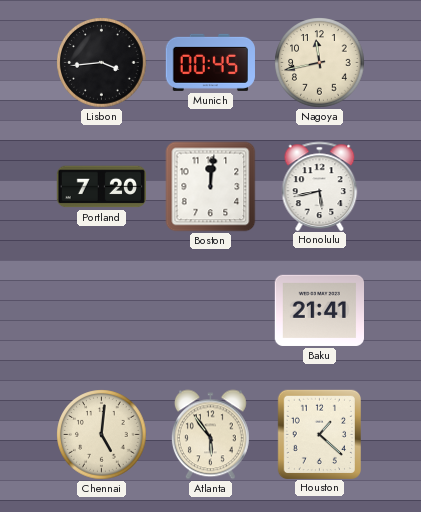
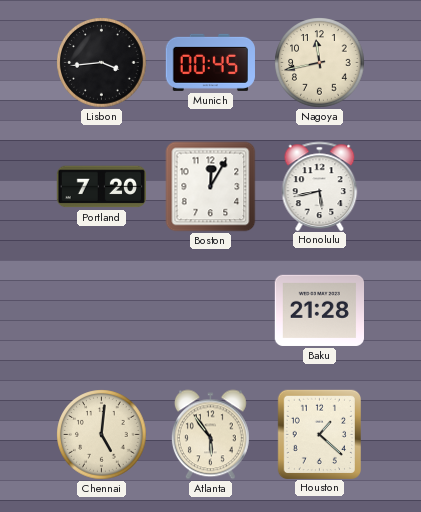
Boston: 12:01 -> 12:05 (211, 187)
Baku: 21:41 -> 21:28 (319, 310)
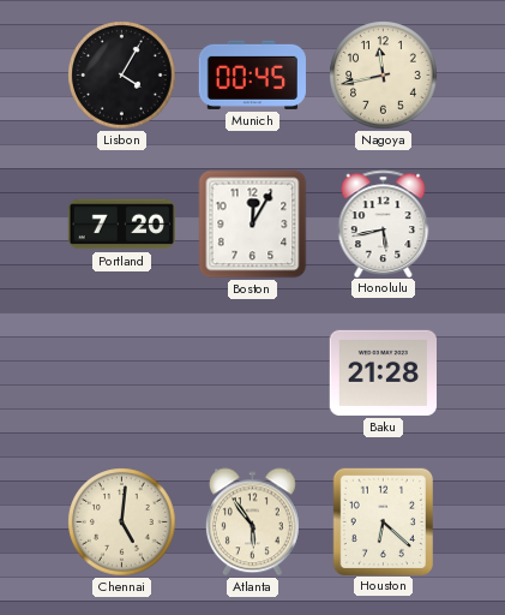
Lisbon: 3:44 -> 4:05 (122, 76)
Houston: 1:22 -> 6:22 (383, 521)
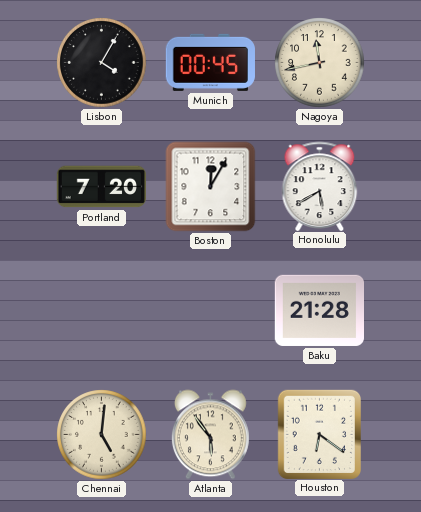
Honolulu: 5:43 -> 5:40 (320, 186)
Houston: 6:22 -> 6:21 (319, 434)
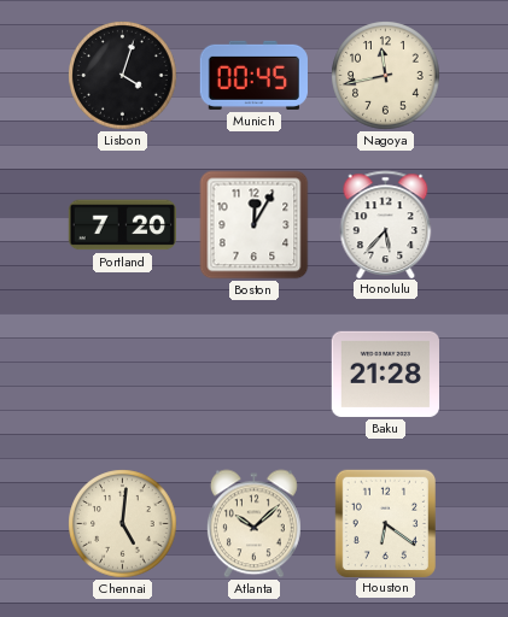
Lisbon: 4:05 -> 4:03 (123, 76)
Honolulu: 5:40 -> 5:37 (386, 224)
Atlanta: 5:54 -> 10:08 (253, 524)
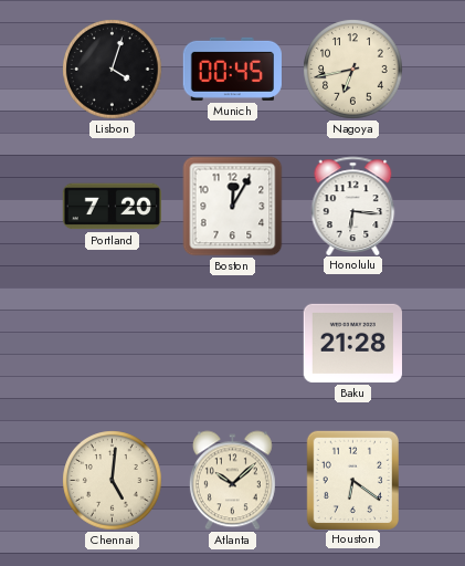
Nagoya: 11:43 -> 6:43 (353, 70)
Honolulu: 5:37 -> 6:16 (353, 206)
